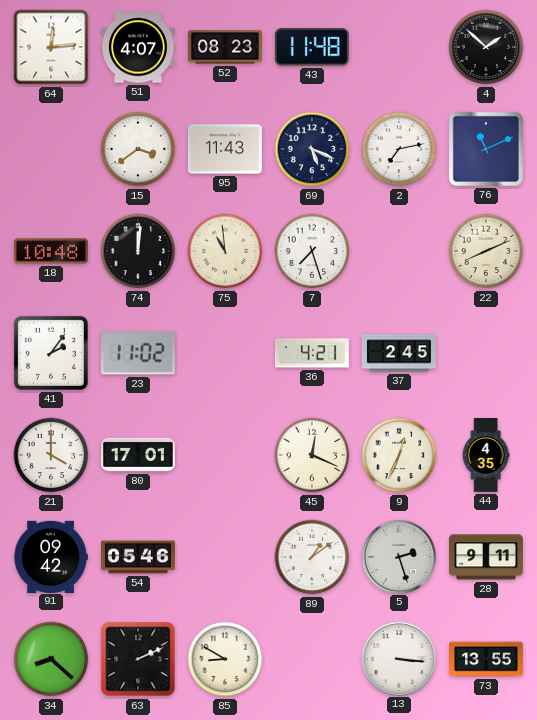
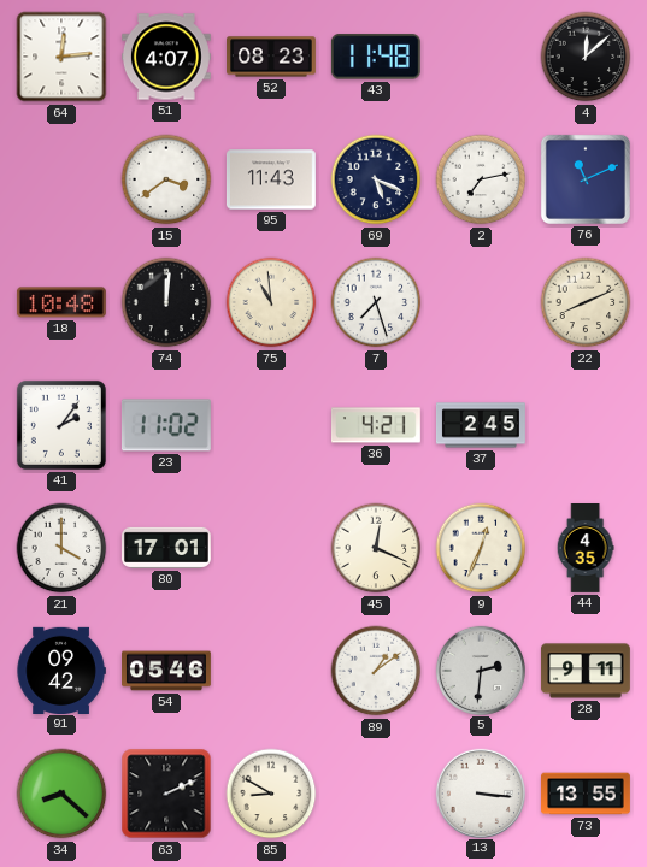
4: 1:52 -> 12:08 (586, 57)
5: 2:27 -> 2:31 (480, 670)
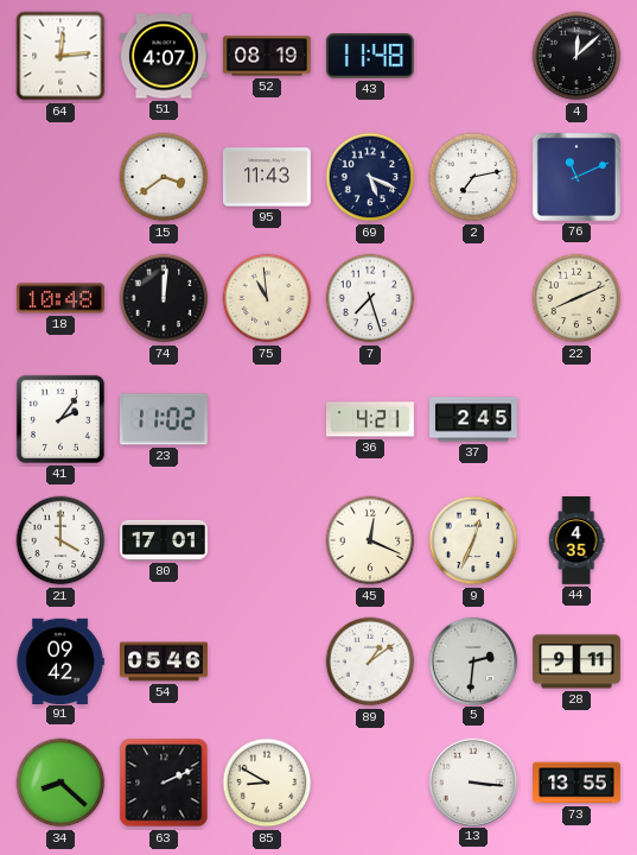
52: 08:23 -> 08:19 (268, 56)
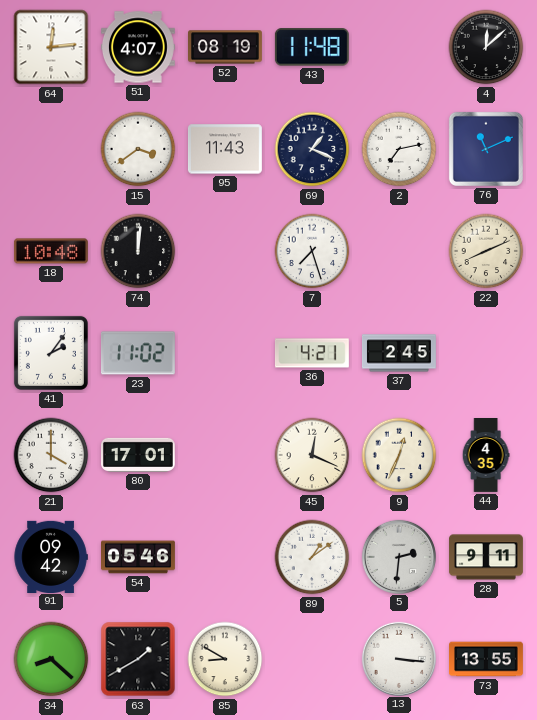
69: 5:19 -> 1:19 (312, 149)
75: 10:59 -> none (267, 298)
63: 2:11 -> 1:40 (138, 659)
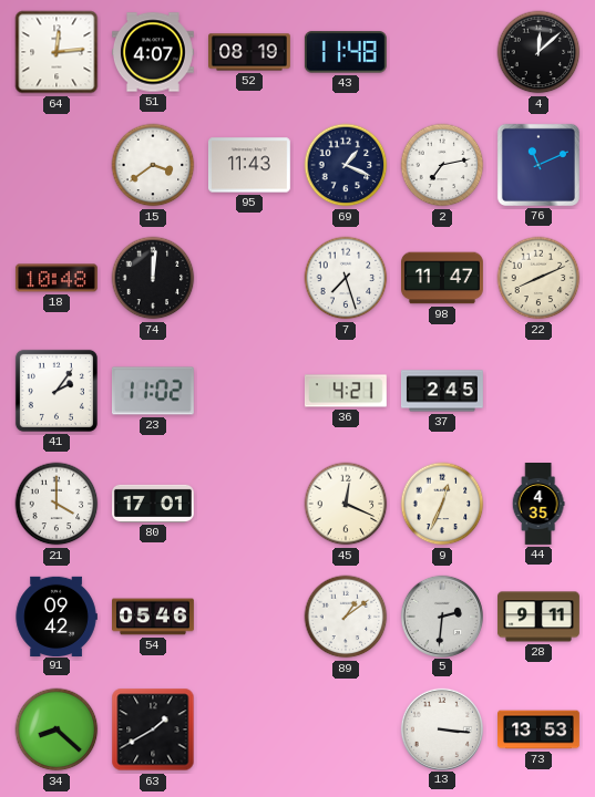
98: none -> 11:47 (443, 278)
85: 8:50 -> none (225, 659)
73: 13:55 -> 13:53 (540, 729)
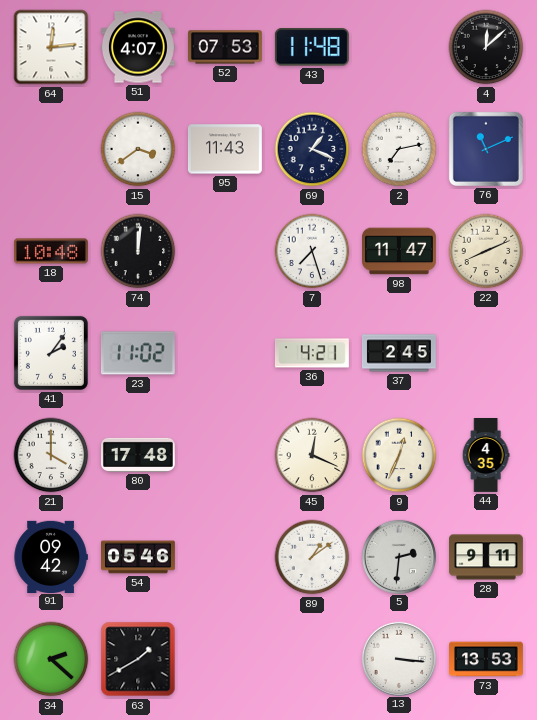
52: 08:19 -> 07:53 (226, 47)
80: 17:01 -> 17:48 (139, 455)
34: 8:22 -> 2:22 (51, 659)
